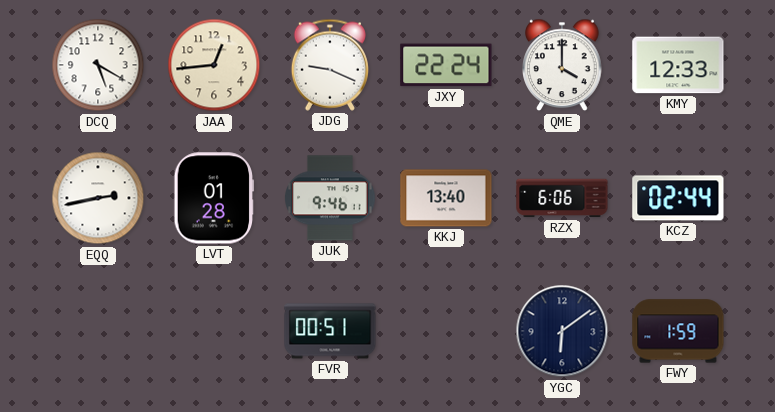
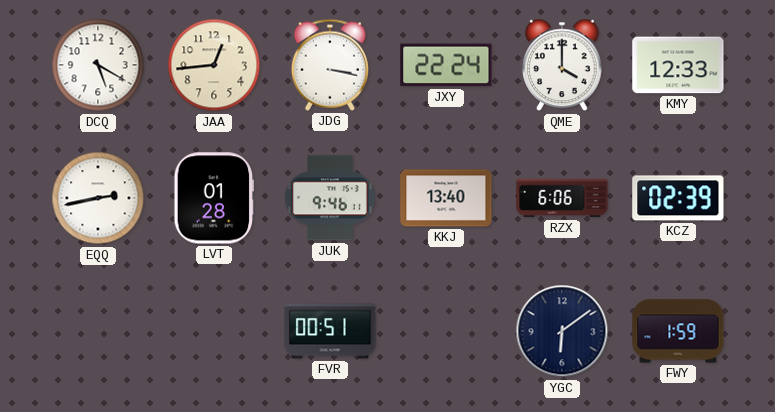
JDG: 9:19 -> 3:17 (330, 65)
KCZ: 02:44 -> 02:39 (678, 198)
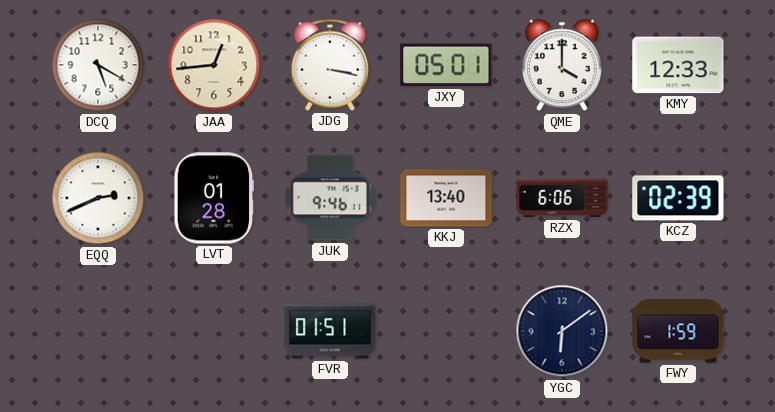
JXY: 22:24 -> 05:01 (446, 65)
EQQ: 2:43 -> 2:41 (98, 198)
FVR: 00:51 -> 01:51 (330, 331)
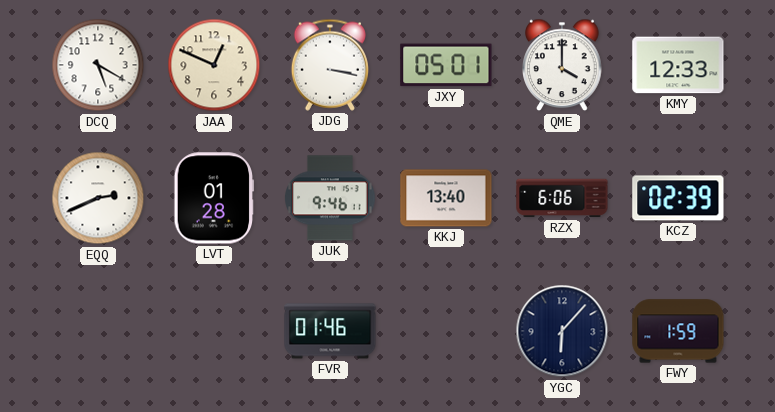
JAA: 12:44 -> 12:49 (214, 65)
FVR: 01:51 -> 01:46 (330, 331)
YGC: 6:09 -> 6:07 (562, 331)
